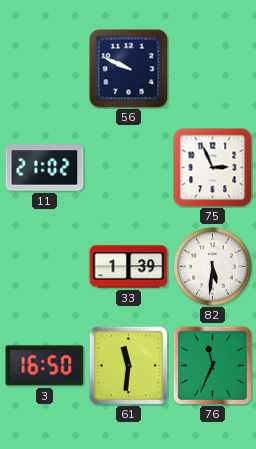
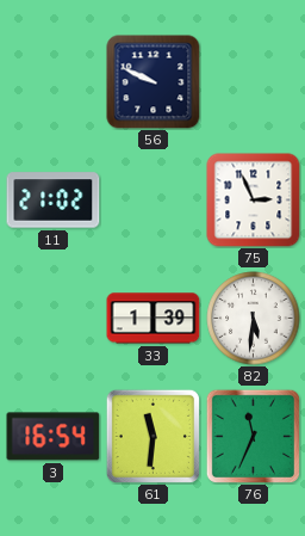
3: 16:50 -> 16:54 (54, 437)
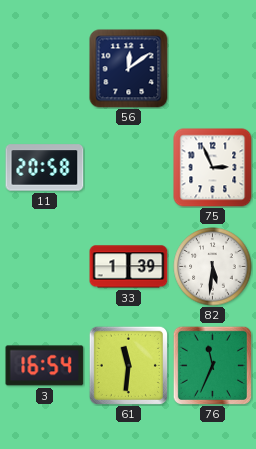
56: 9:49 -> 12:09 (129, 69)
11: 21:02 -> 20:58 (45, 168)
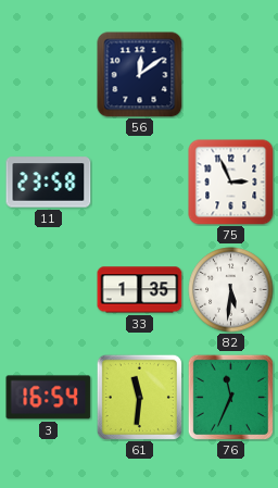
11: 20:58 -> 23:58 (49, 183)
33: 1:39 -> 1:35 (140, 290)
